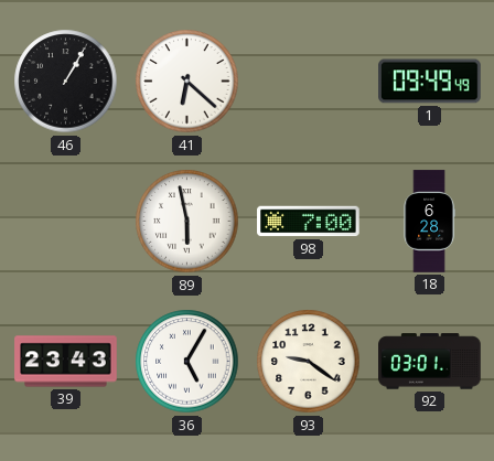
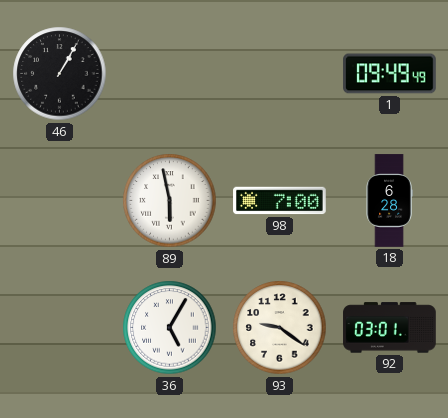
41: 6:22 -> none (187, 82)
39: 23:43 -> none (66, 362)
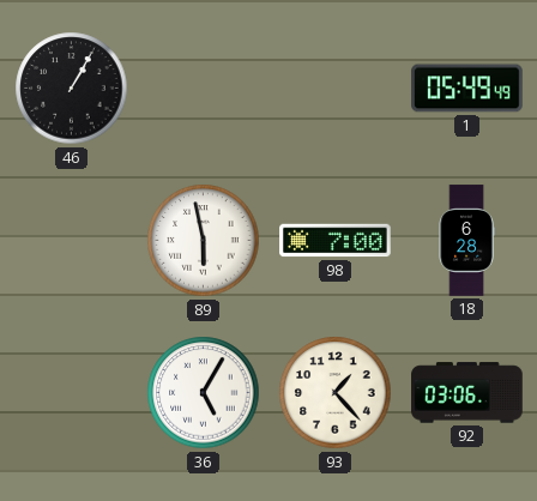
1: 09:49 -> 05:49 (467, 89)
93: 9:21 -> 1:23 (336, 393)
92: 03:01 -> 03:06 (467, 393)
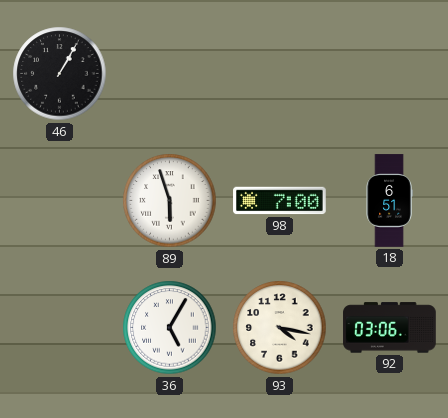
1: 05:49 -> none (467, 89)
89: 5:58 -> 5:57 (170, 201)
18: 6:28 -> 6:51 (389, 201)
93: 1:23 -> 4:17 (280, 328)
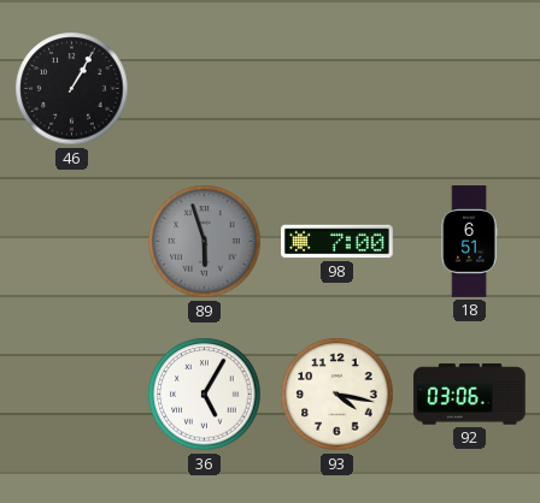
89 dial: white -> grey (205, 242)
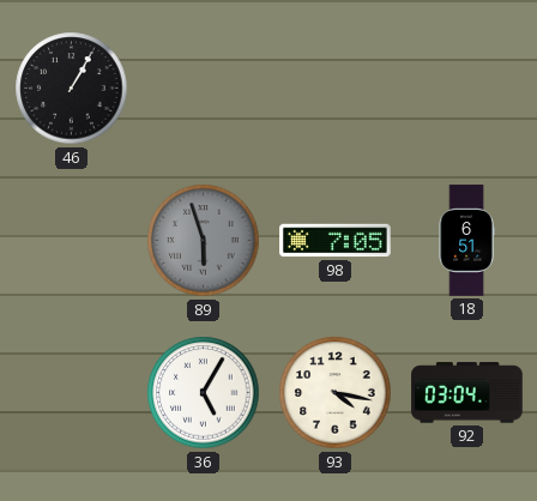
98: 7:00 -> 7:05 (336, 241)
92: 03:06 -> 03:04 (467, 393)
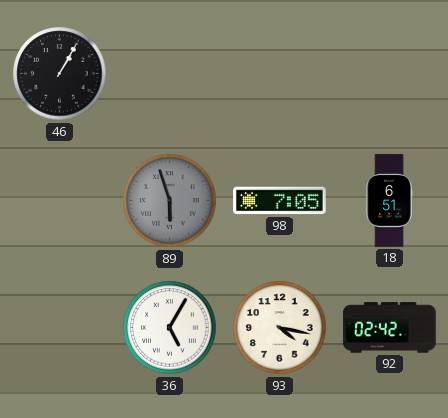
92: 03:04 -> 02:42 (390, 328)
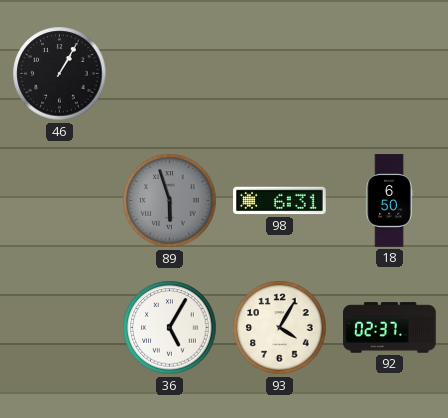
98: 7:05 -> 6:31 (280, 201)
18: 6:51 -> 6:50 (389, 201)
93: 4:17 -> 4:05 (280, 328)
92: 02:42 -> 02:37 (390, 328)
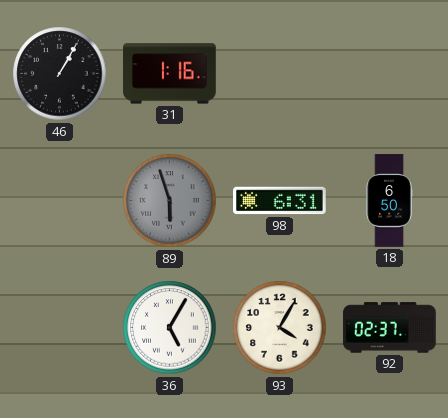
31: none -> 1:16 (170, 74)
